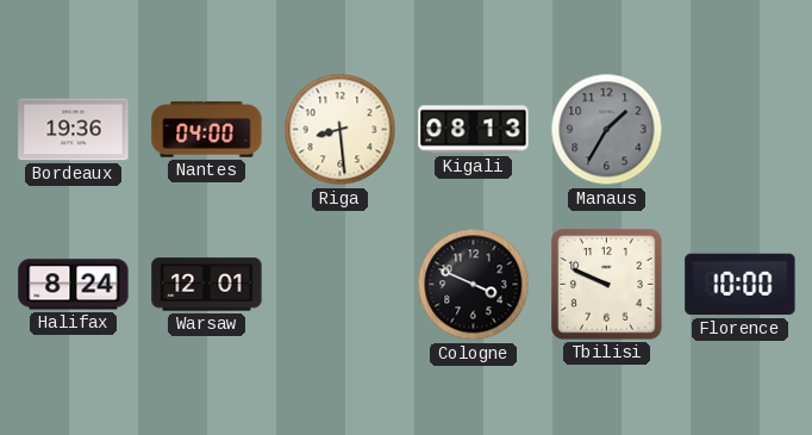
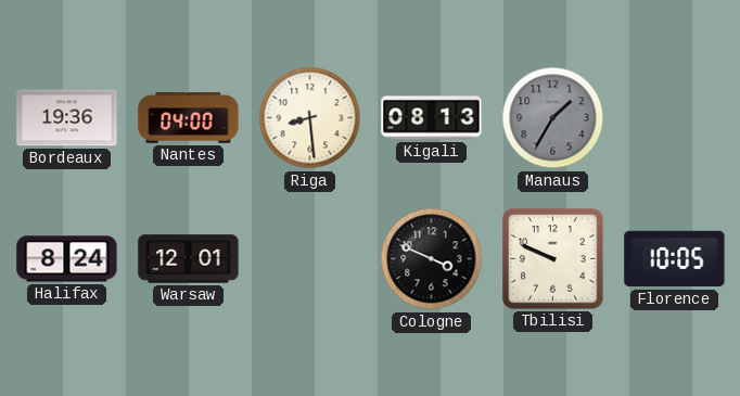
Florence: 10:00 -> 10:05 (675, 259)
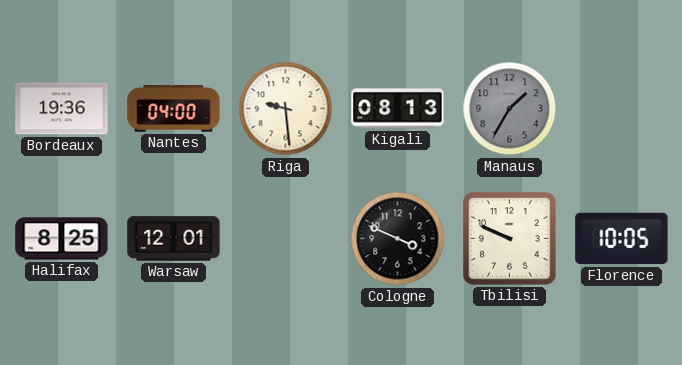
Riga: 8:29 -> 9:29 (286, 109)
Halifax: 8:24 -> 8:25 (62, 239)
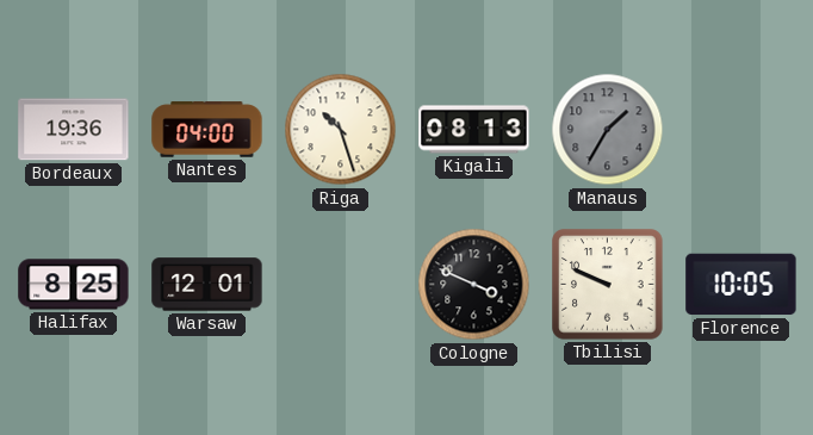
Riga: 9:29 -> 10:27 (341, 130)
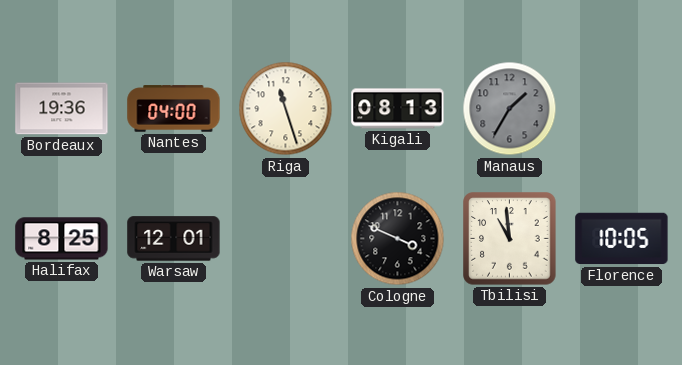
Riga: 10:27 -> 11:27 (286, 109)
Tbilisi: 9:49 -> 10:59 (510, 239)
